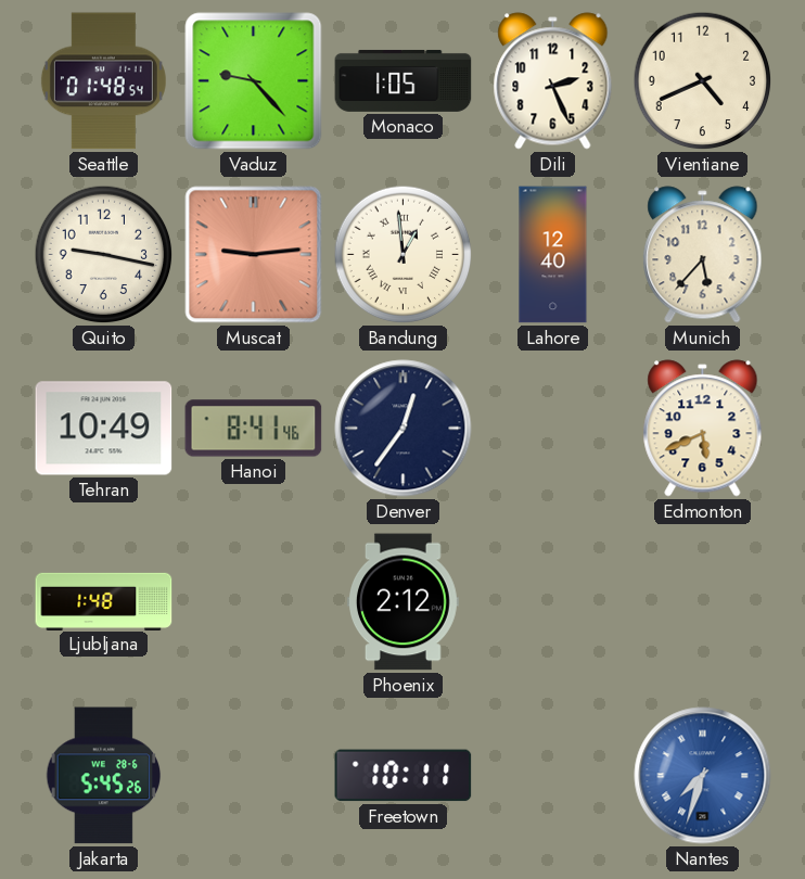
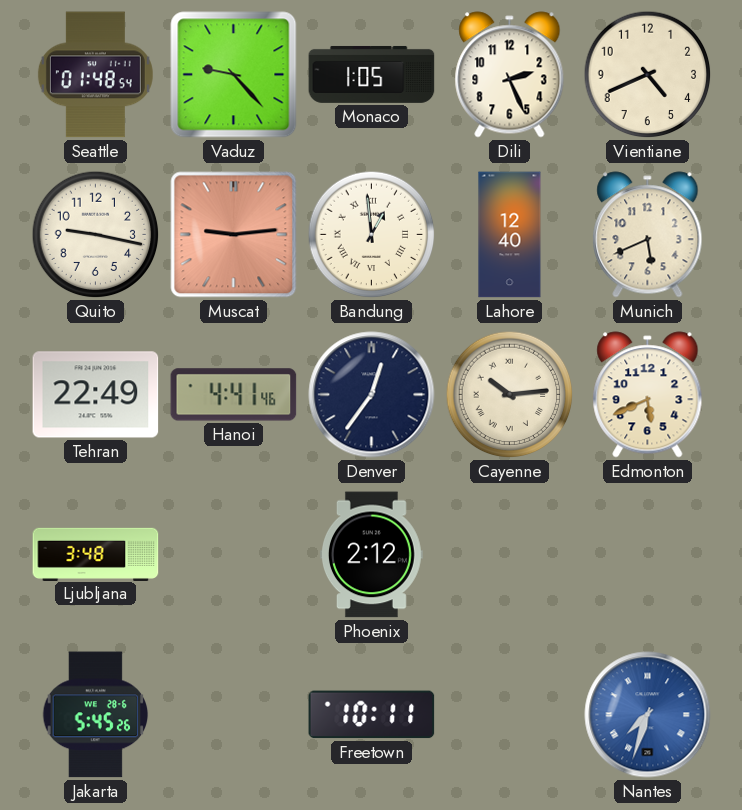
Munich: 5:37 -> 5:41 (648, 235)
Tehran: 10:49 -> 22:49 (96, 395)
Hanoi: 8:41 -> 4:41 (234, 395)
Cayenne: none -> 10:14 (510, 395)
Ljubljana: 1:48 -> 3:48 (96, 554)
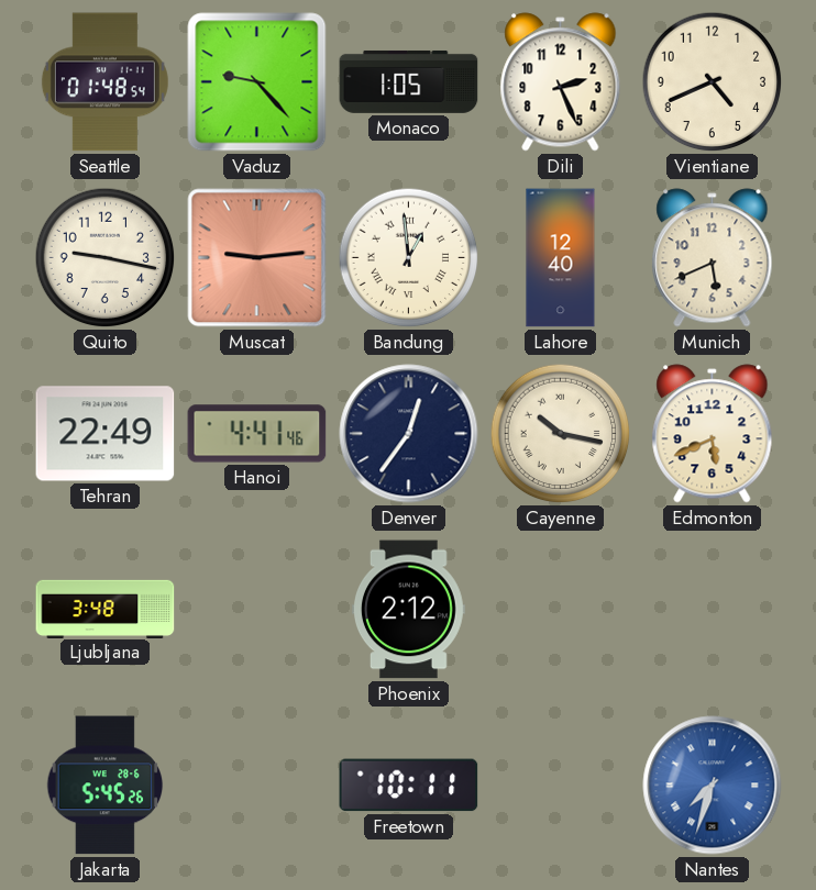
Cayenne: 10:14 -> 10:17 (561, 434)
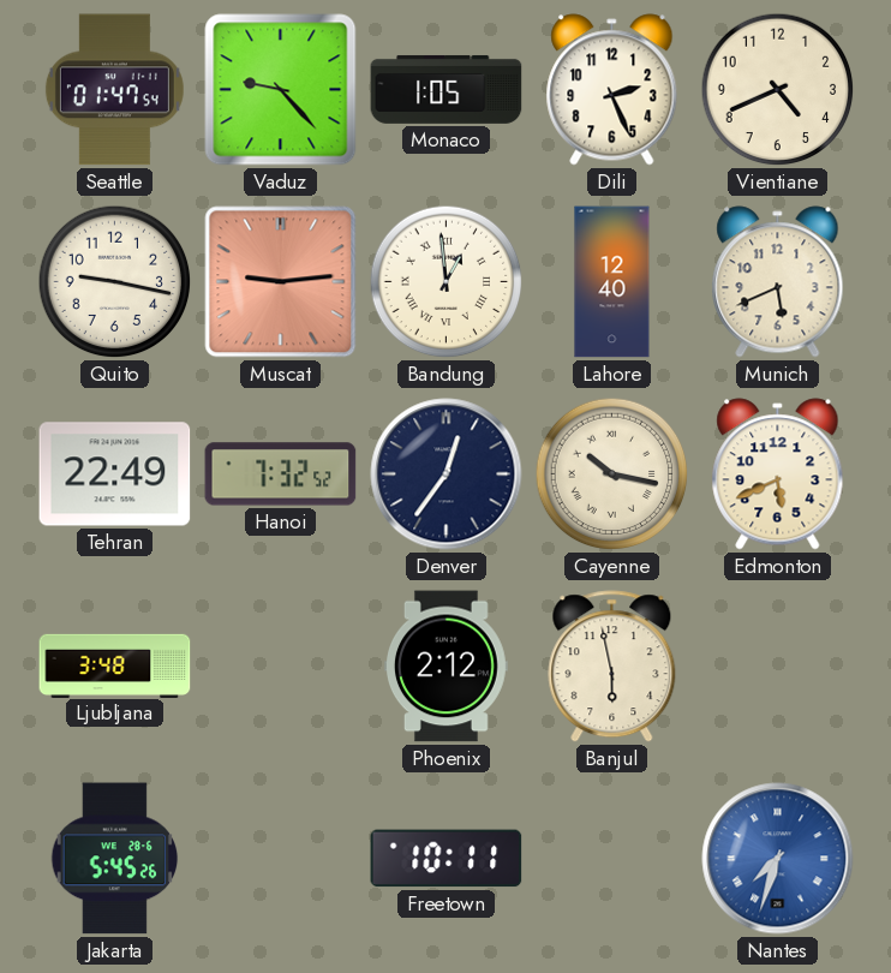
Seattle: 01:48 -> 01:47 (114, 90)
Hanoi: 4:41 -> 7:32 (281, 474)
Banjul: none -> 5:58 (612, 667)
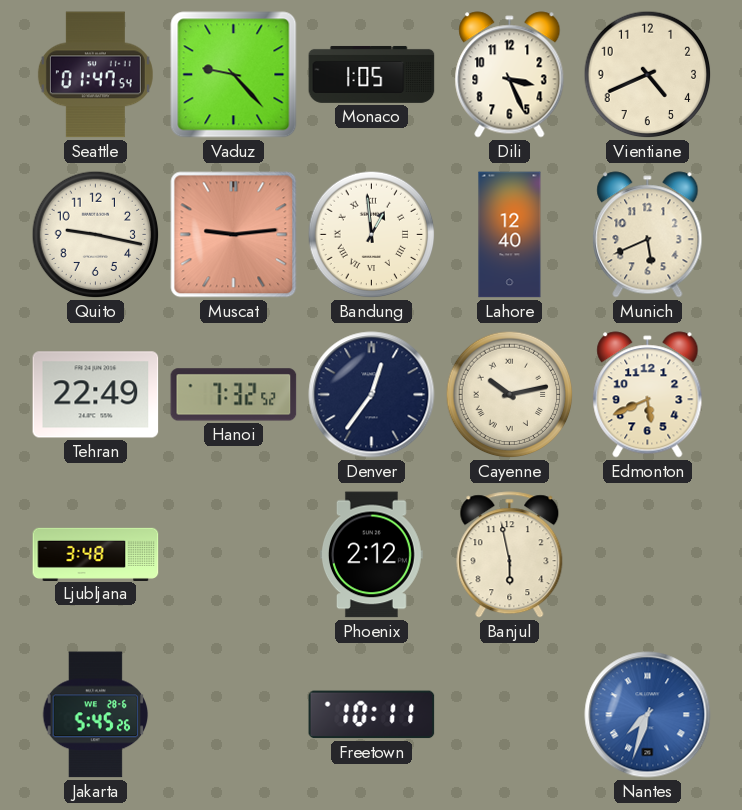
Dili: 2:26 -> 3:26 (510, 75)
Cayenne: 10:17 -> 10:13 (510, 395)
